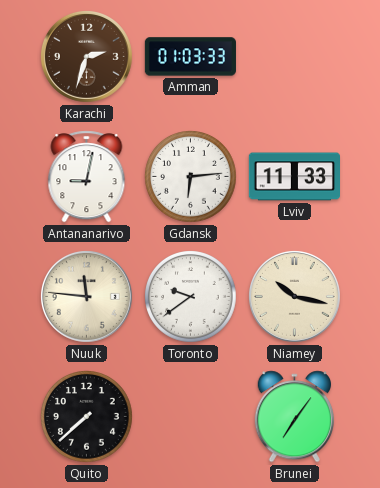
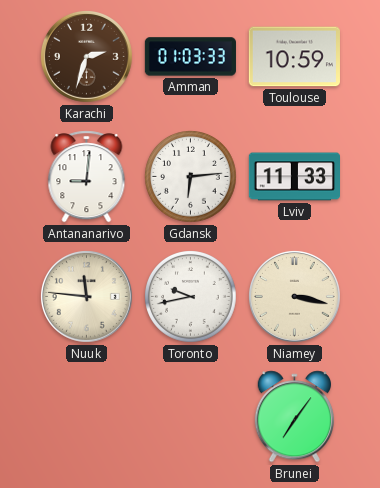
Toulouse: none -> 10:59 (294, 57)
Antananarivo: 9:02 -> 9:01 (87, 177)
Toronto: 9:39 -> 9:43 (191, 297)
Niamey: 10:17 -> 3:17 (294, 296)
Quito: 7:38 -> none (87, 417)
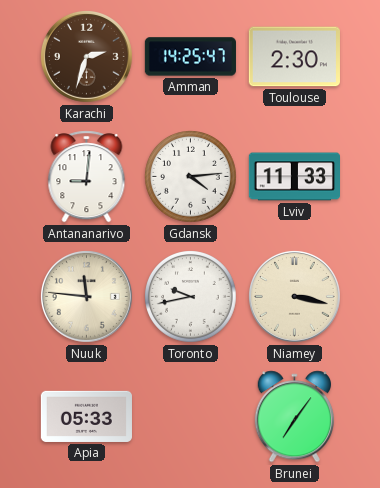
Amman: 01:03 -> 14:25 (190, 57)
Toulouse: 10:59 -> 2:30 (294, 57)
Gdansk: 6:14 -> 4:14 (191, 177)
Apia: none -> 05:33 (86, 416)
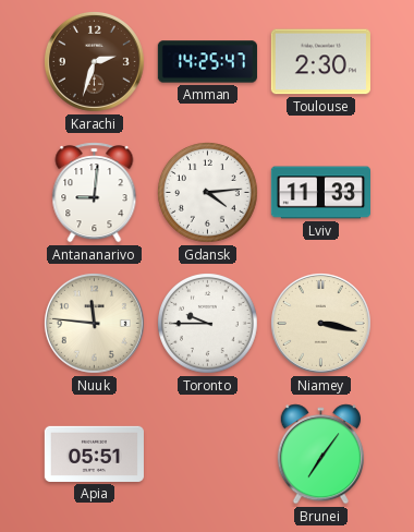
Toronto: 9:43 -> 9:45 (208, 324)
Apia: 05:33 -> 05:51 (94, 454)
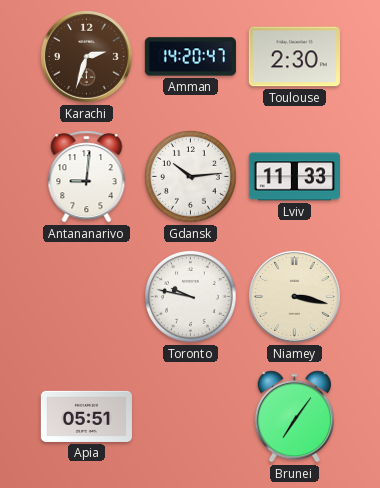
Amman: 14:25 -> 14:20 (190, 57)
Gdansk: 4:14 -> 10:14 (191, 177)
Nuuk: 11:46 -> none (94, 323)
Toronto: 9:45 -> 9:47 (191, 297)
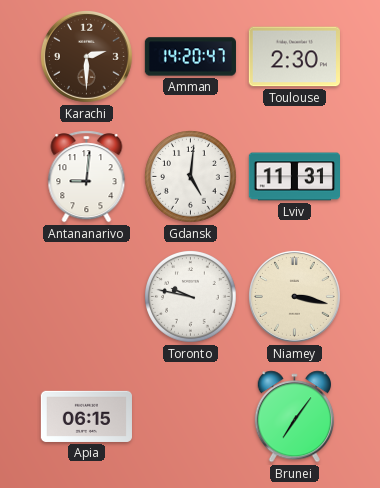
Karachi: 2:33 -> 2:30 (86, 56)
Gdansk: 10:14 -> 5:01 (191, 177)
Lviv: 11:33 -> 11:31 (294, 177)
Apia: 05:51 -> 06:15 (86, 416)
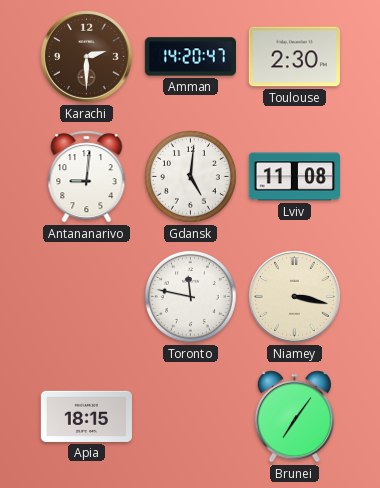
Lviv: 11:31 -> 11:08 (294, 177)
Toronto: 9:47 -> 11:47 (191, 297)
Apia: 06:15 -> 18:15 (86, 416)
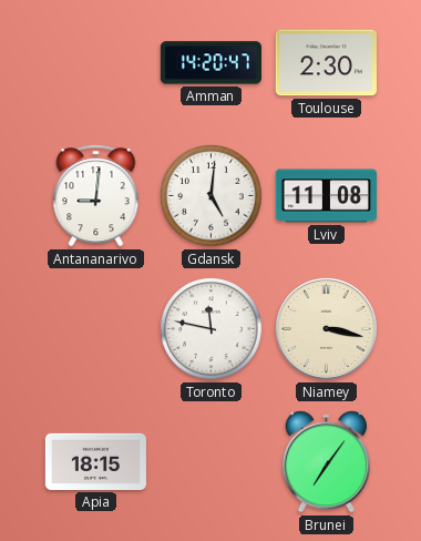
Karachi: 2:30 -> none (86, 56)
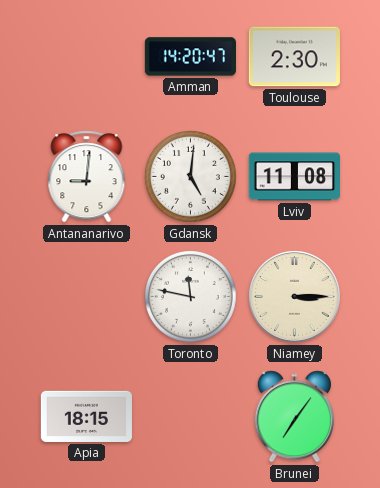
Niamey: 3:17 -> 3:15 (294, 296)
